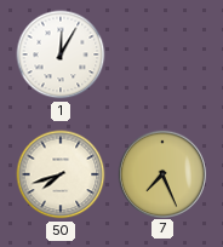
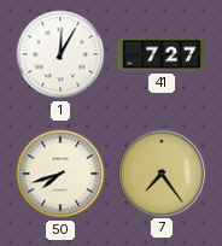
41: none -> 7:27 (162, 54)
7: 7:26 -> 7:24 (160, 172)
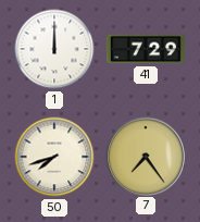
1: 12:05 -> 12:00 (54, 49)
41: 7:27 -> 7:29 (146, 49)
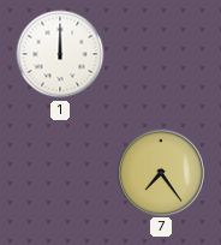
41: 7:29 -> none (146, 49)
50: 7:42 -> none (54, 157)
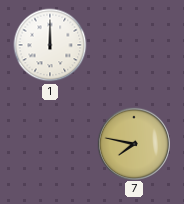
7: 7:24 -> 7:47 (133, 143)
